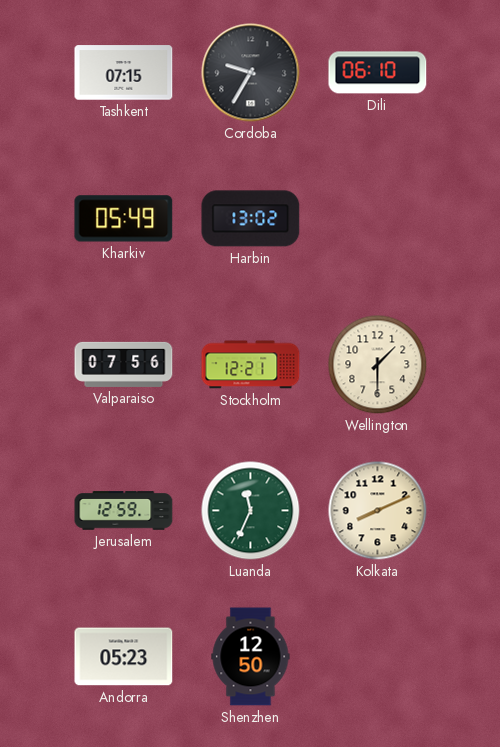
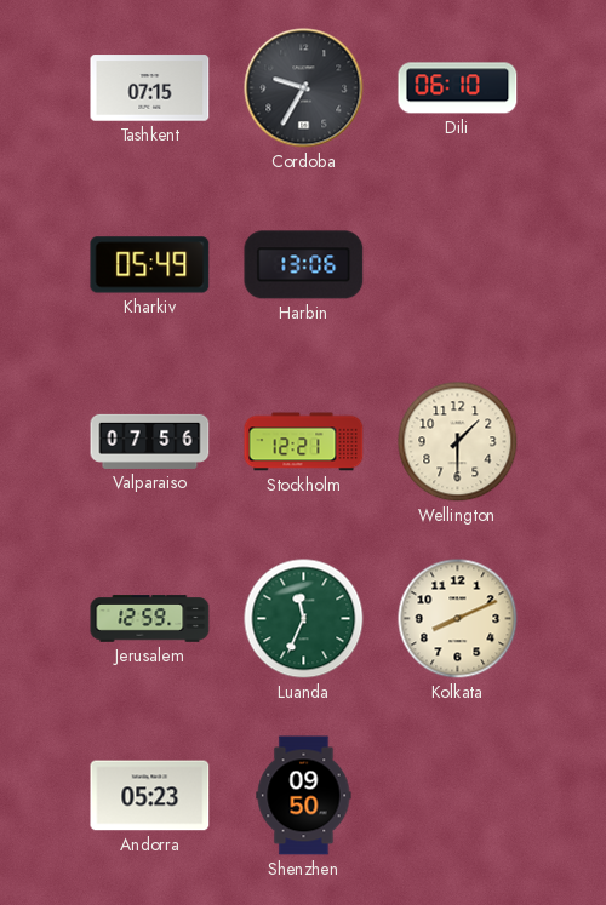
Harbin: 13:02 -> 13:06 (304, 265)
Shenzhen: 12:50 -> 09:50 (304, 796)
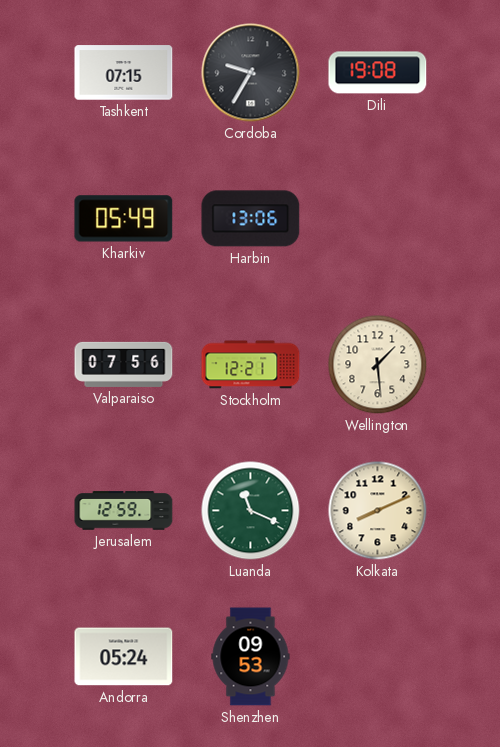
Dili: 06:10 -> 19:08 (378, 73)
Wellington: 1:30 -> 1:29 (378, 365)
Luanda: 11:34 -> 11:19 (251, 511)
Andorra: 05:23 -> 05:24 (124, 657)
Shenzhen: 09:50 -> 09:53 (251, 657)
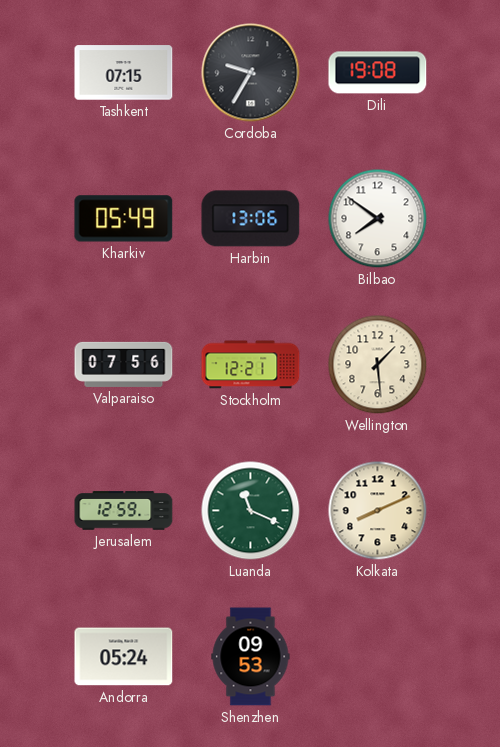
Bilbao: none -> 7:51 (378, 219)
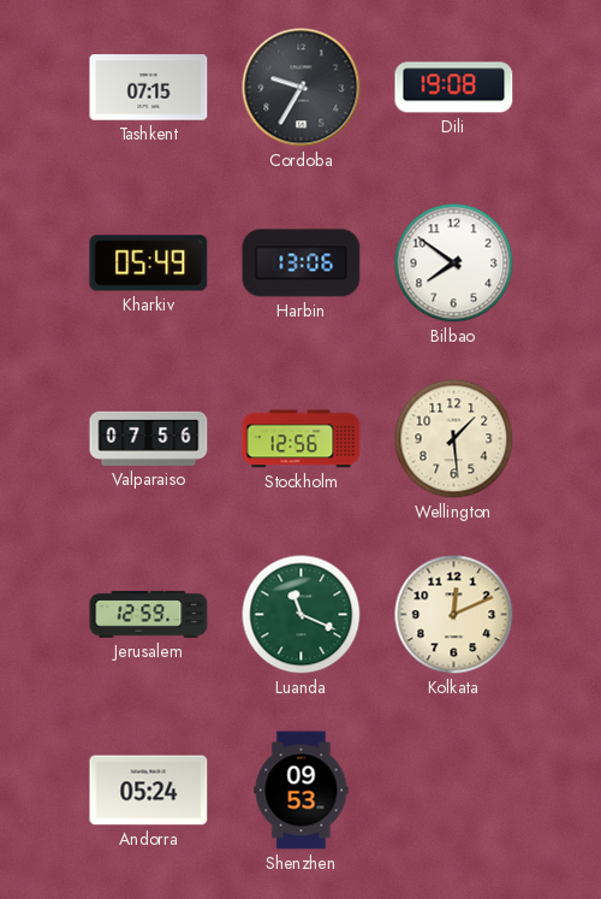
Stockholm: 12:21 -> 12:56 (302, 439)
Kolkata: 8:11 -> 12:11 (454, 615)
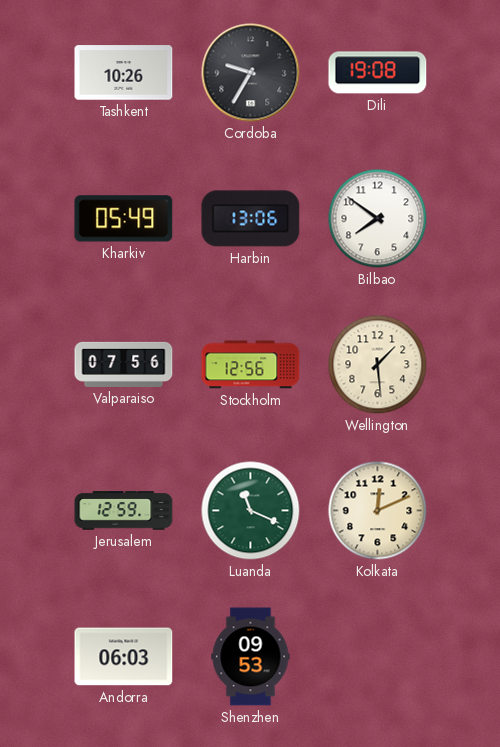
Tashkent: 07:15 -> 10:26 (124, 73)
Andorra: 05:24 -> 06:03 (124, 657)
